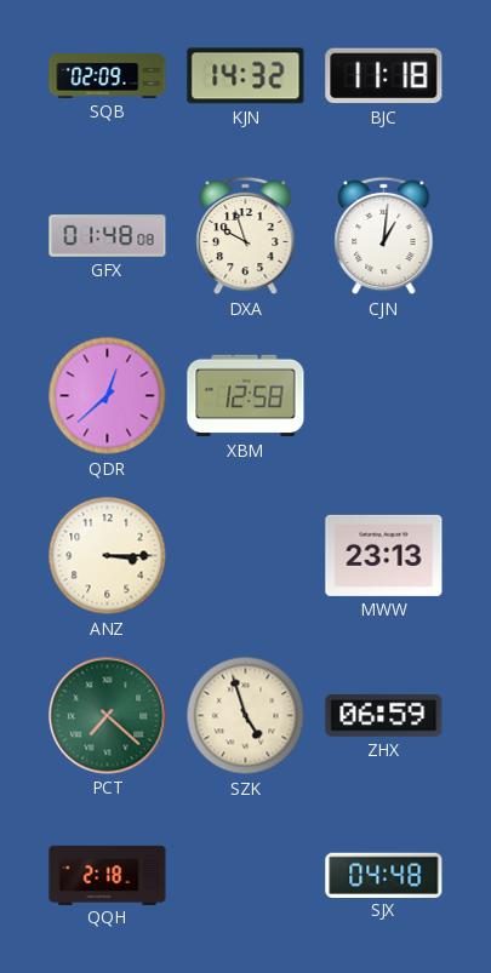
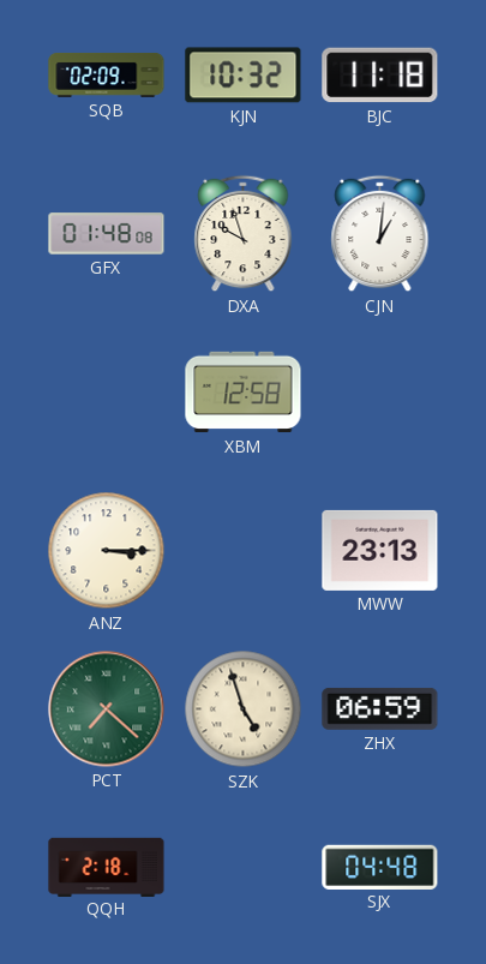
KJN: 14:32 -> 10:32 (244, 76)
QDR: 12:38 -> none (108, 396)
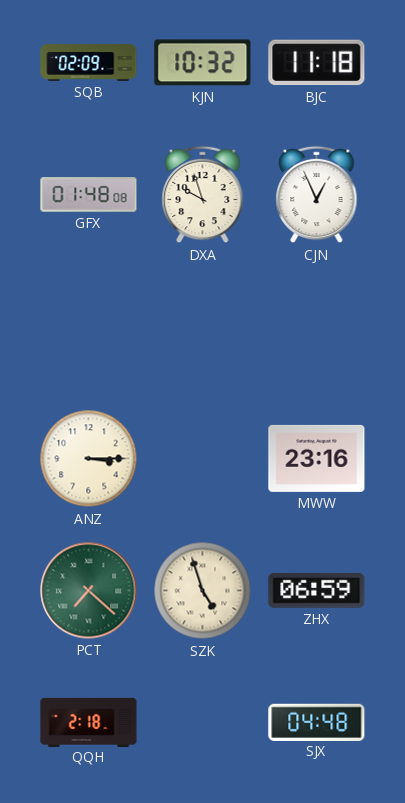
CJN: 1:01 -> 12:56 (317, 195)
XBM: 12:58 -> none (244, 393)
MWW: 23:13 -> 23:16 (317, 458)
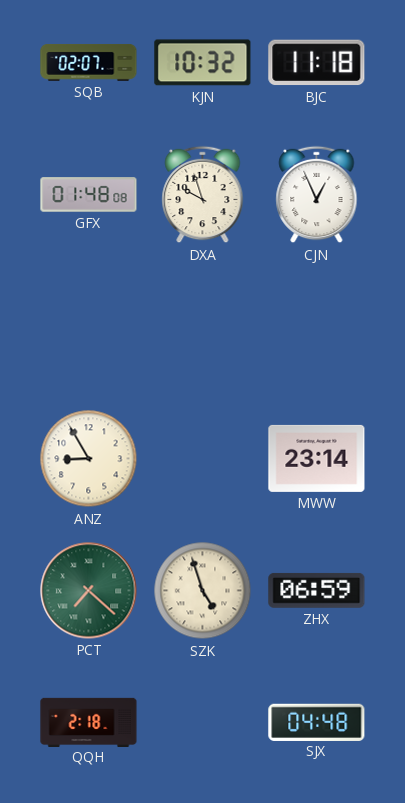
SQB: 02:09 -> 02:07 (89, 62)
ANZ: 3:15 -> 8:55 (89, 459)
MWW: 23:16 -> 23:14 (317, 458)
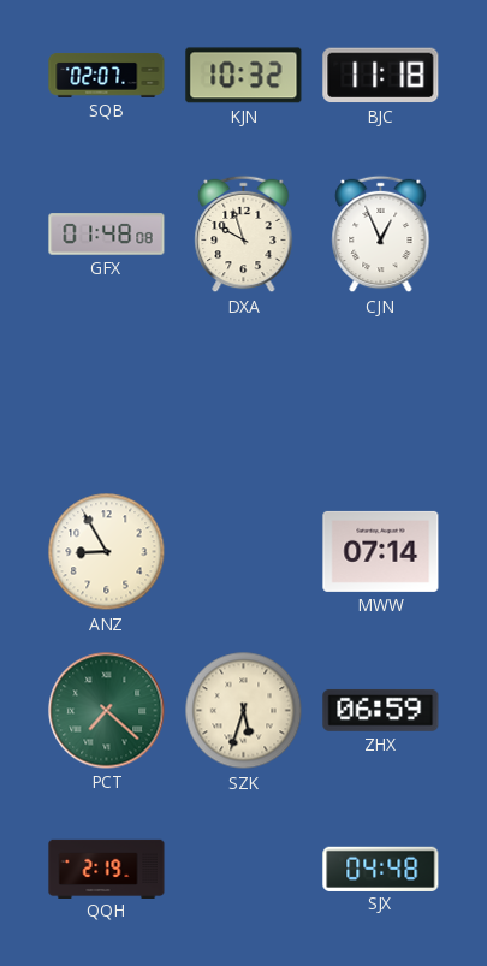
MWW: 23:14 -> 07:14 (381, 551)
SZK: 4:57 -> 5:33 (244, 711)
QQH: 2:18 -> 2:19 (107, 869)
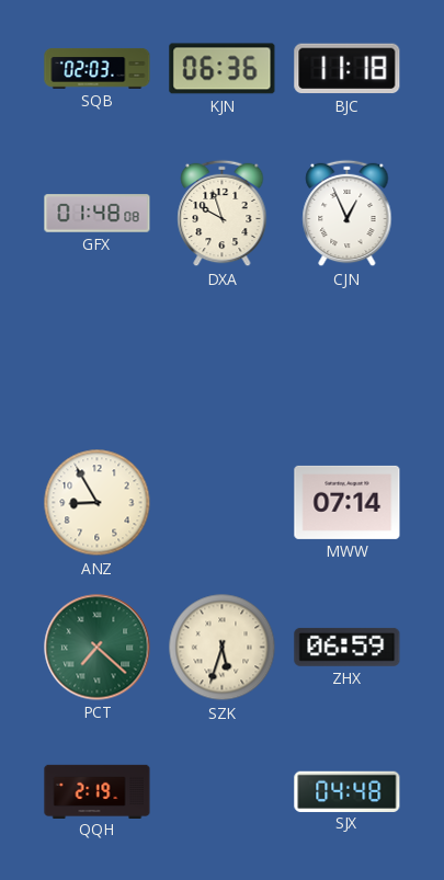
SQB: 02:07 -> 02:03 (98, 68)
KJN: 10:32 -> 06:36 (223, 69)
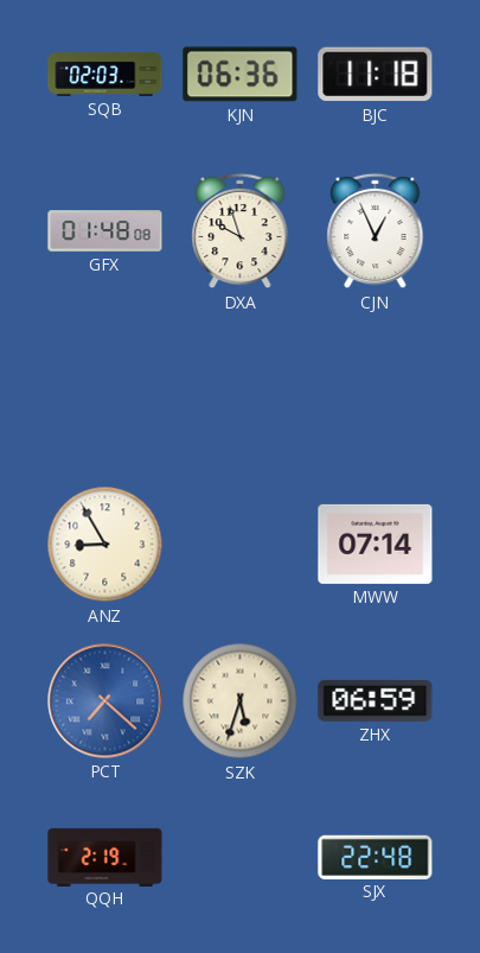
PCT dial: green -> blue (105, 701)
SJX: 04:48 -> 22:48 (376, 857)
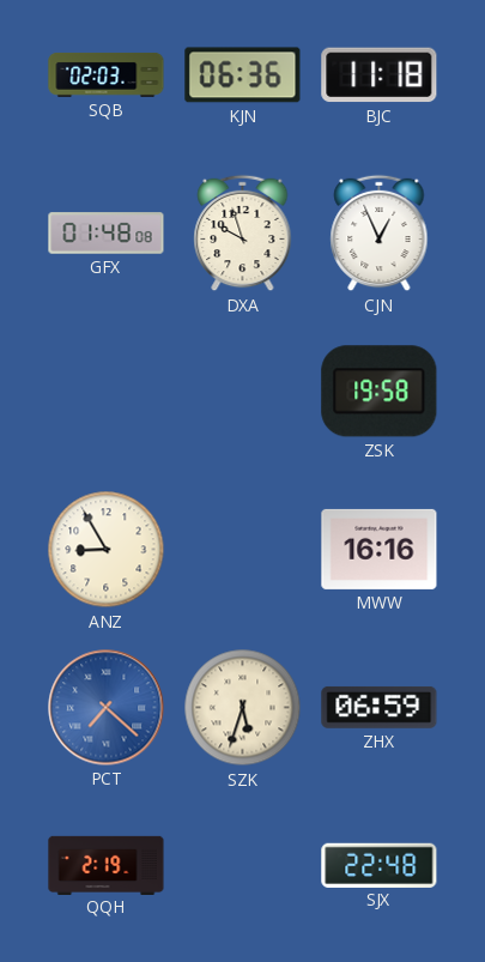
ZSK: none -> 19:58 (380, 392)
MWW: 07:14 -> 16:16 (380, 549)
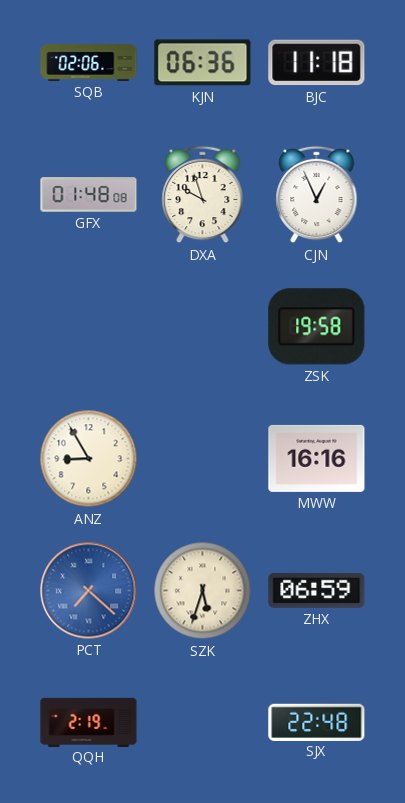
SQB: 02:03 -> 02:06 (89, 62)
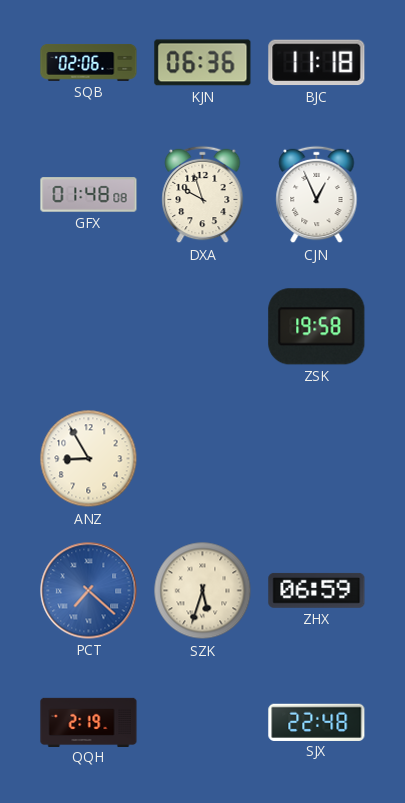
MWW: 16:16 -> none (317, 458)
